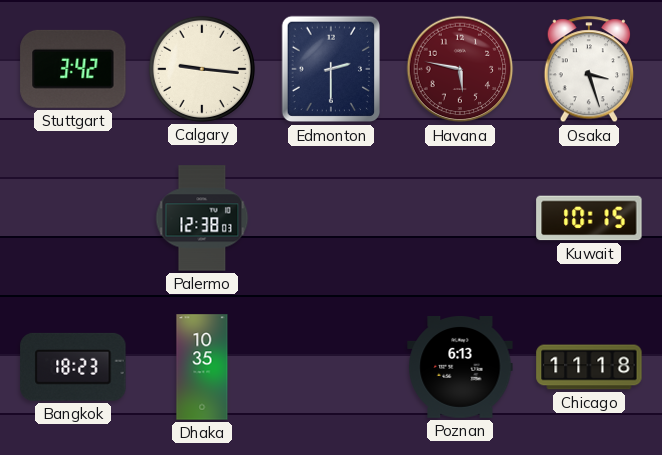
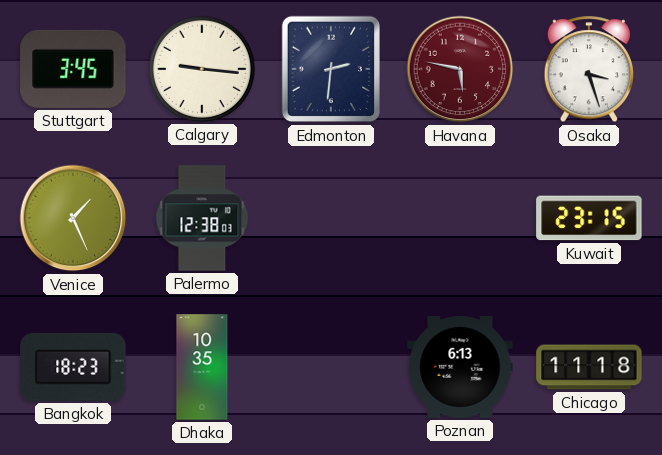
Stuttgart: 3:42 -> 3:45 (73, 69)
Edmonton: 2:30 -> 2:31 (331, 69)
Venice: none -> 1:26 (73, 218)
Kuwait: 10:15 -> 23:15 (589, 218)
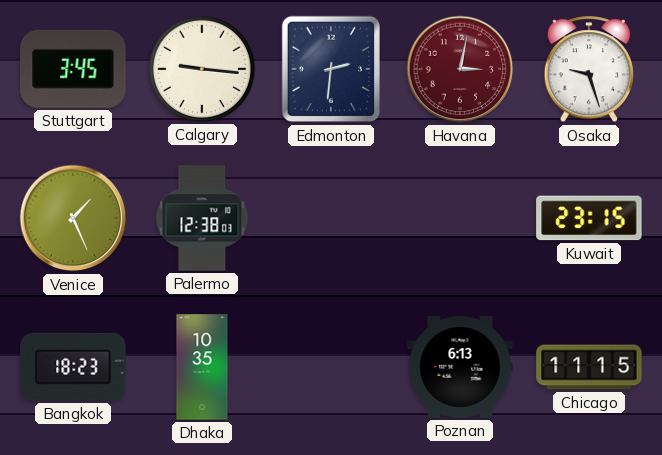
Havana: 5:47 -> 3:02 (460, 69)
Osaka: 3:27 -> 9:27 (588, 70)
Chicago: 11:18 -> 11:15 (589, 367)
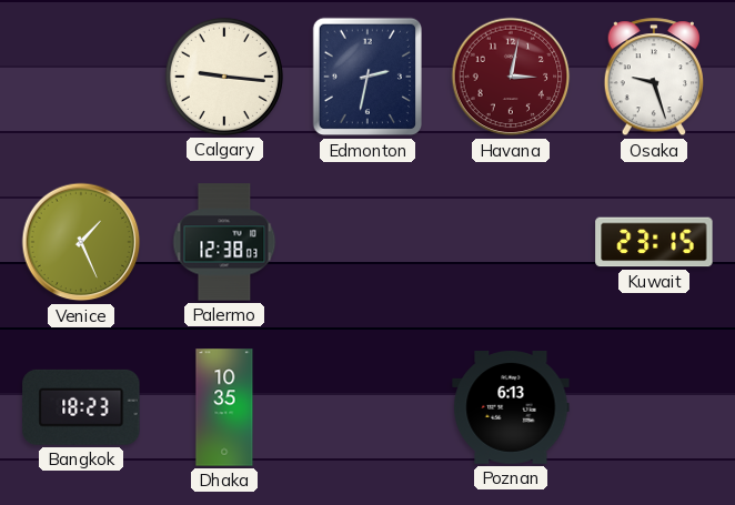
Stuttgart: 3:45 -> none (73, 69)
Edmonton: 2:31 -> 2:32 (367, 77)
Chicago: 11:15 -> none (589, 367)
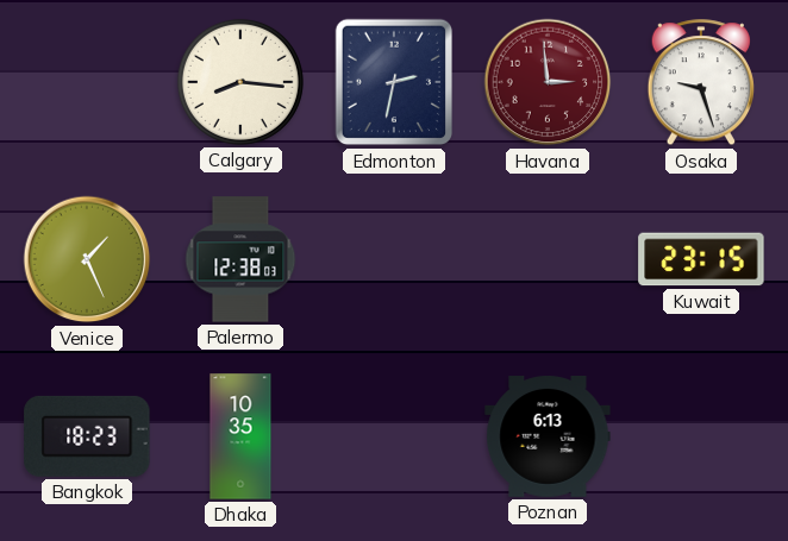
Calgary: 9:16 -> 8:16 (240, 82)
Havana: 3:02 -> 2:59 (548, 82)
